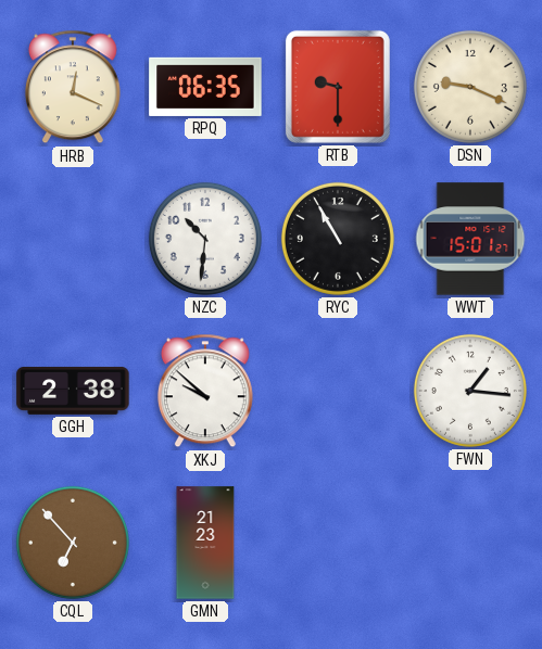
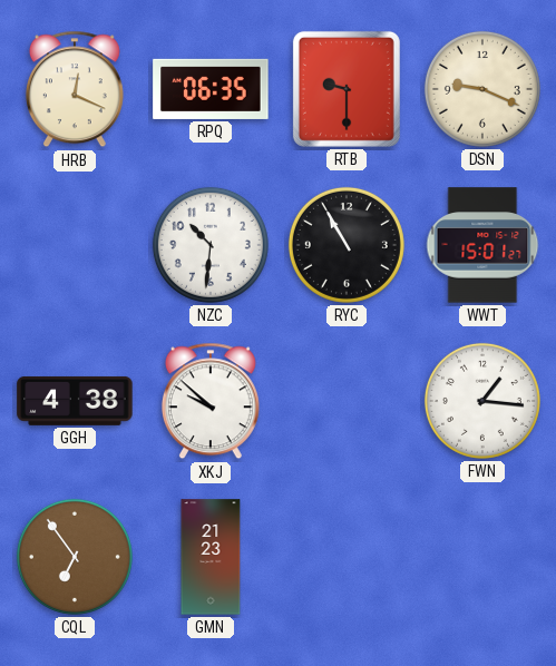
GGH: 2:38 -> 4:38 (75, 401)
CQL: 6:53 -> 6:54 (75, 557)
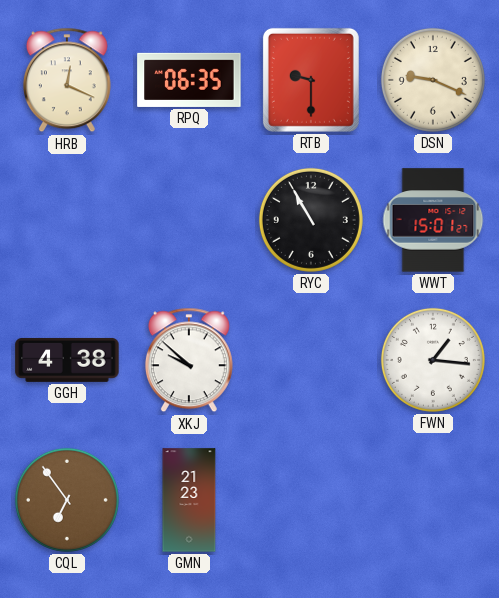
NZC: 10:31 -> none (211, 245)
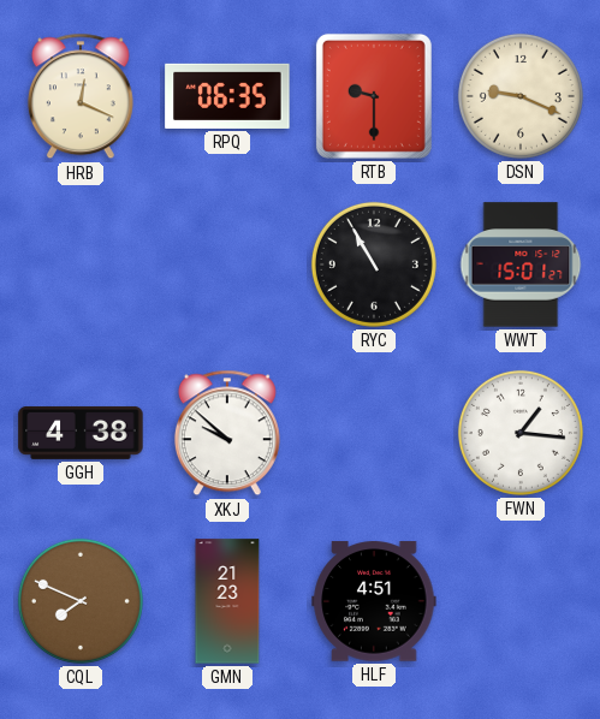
CQL: 6:54 -> 7:49 (81, 601)
HLF: none -> 4:51 (374, 601)
